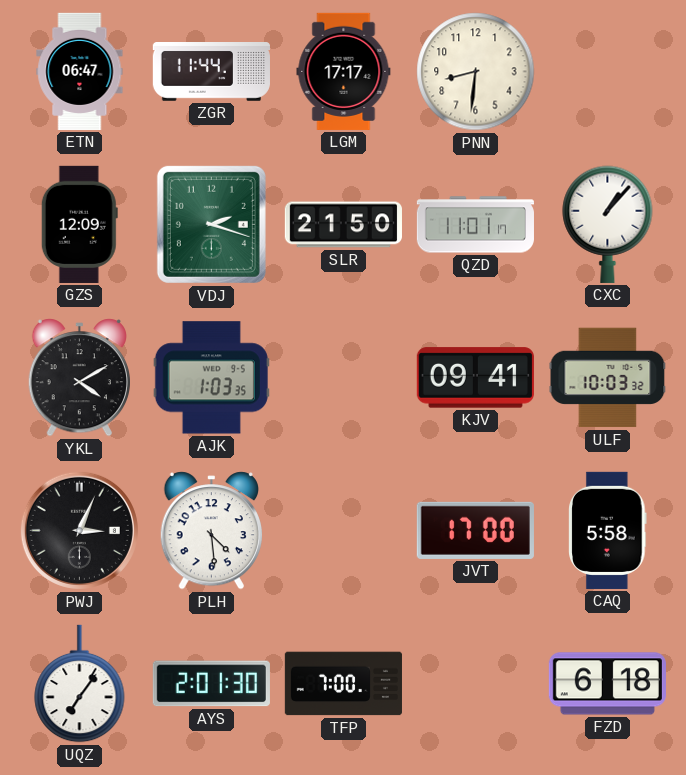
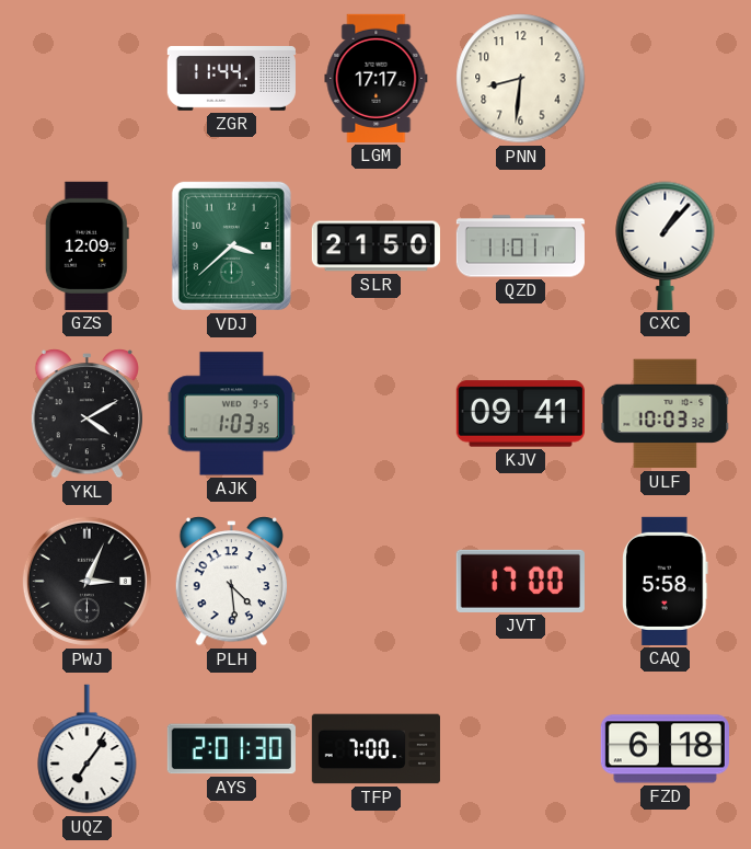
ETN: 06:47 -> none (80, 71)
VDJ: 2:18 -> 3:38 (231, 245)
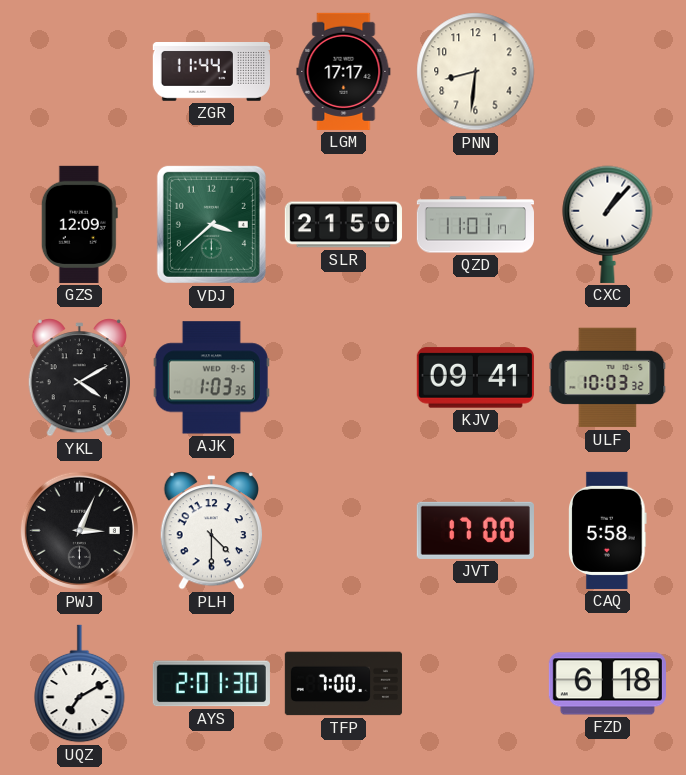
PLH: 4:29 -> 4:30 (211, 531)
UQZ: 7:06 -> 7:10 (80, 684)
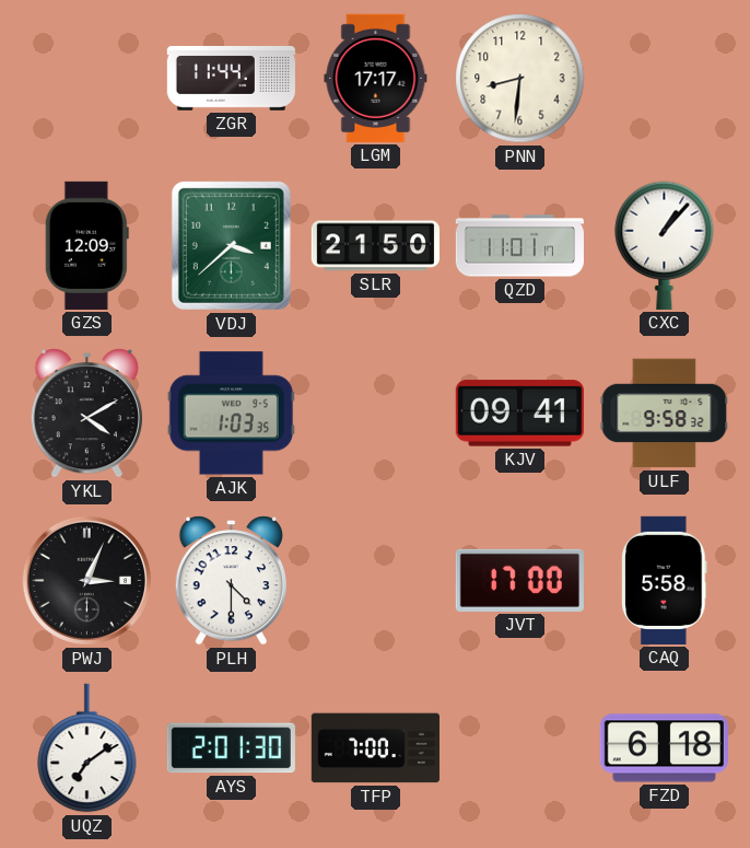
ULF: 10:03 -> 9:58 (665, 414)
UQZ: 7:10 -> 7:09 (87, 748)
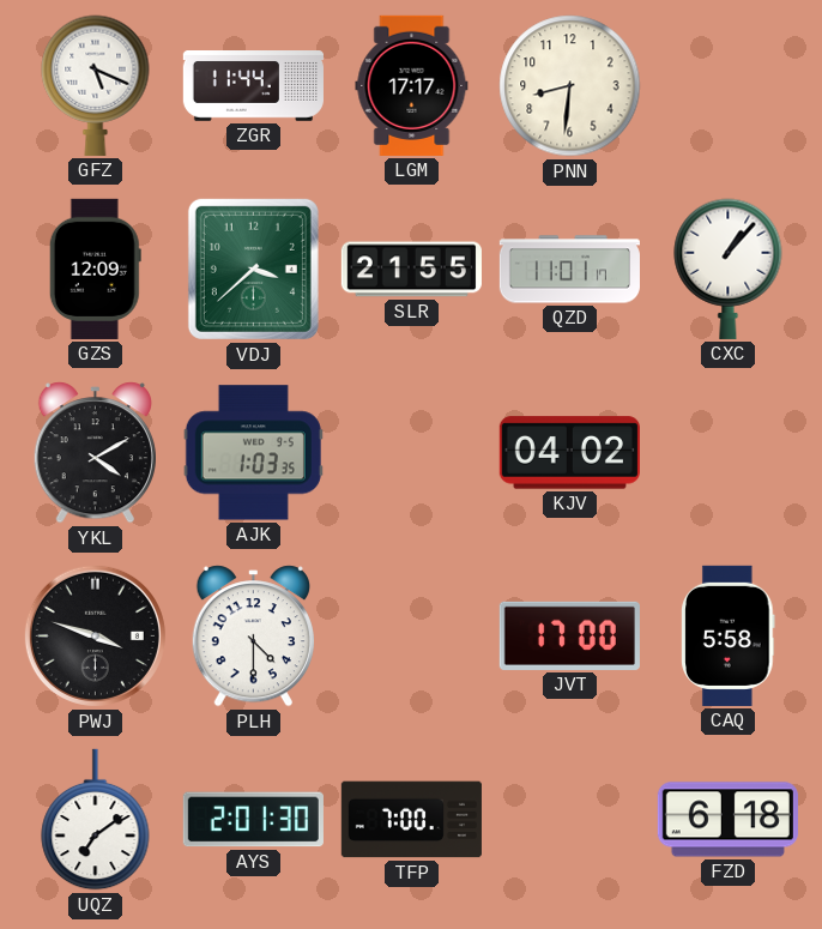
GFZ: none -> 5:19 (96, 85)
SLR: 21:50 -> 21:55 (411, 270)
KJV: 09:41 -> 04:02 (569, 453)
ULF: 9:58 -> none (665, 414)
PWJ: 3:04 -> 3:48 (95, 635)
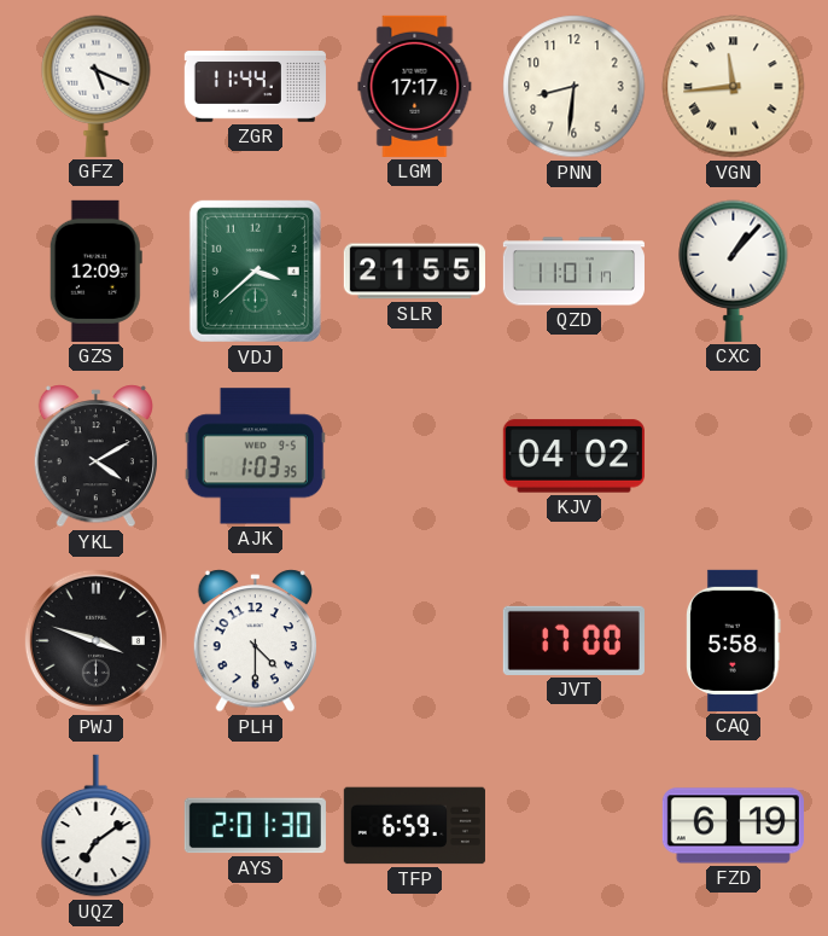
VGN: none -> 11:44 (734, 87)
TFP: 7:00 -> 6:59 (414, 826)
FZD: 6:18 -> 6:19 (733, 826)
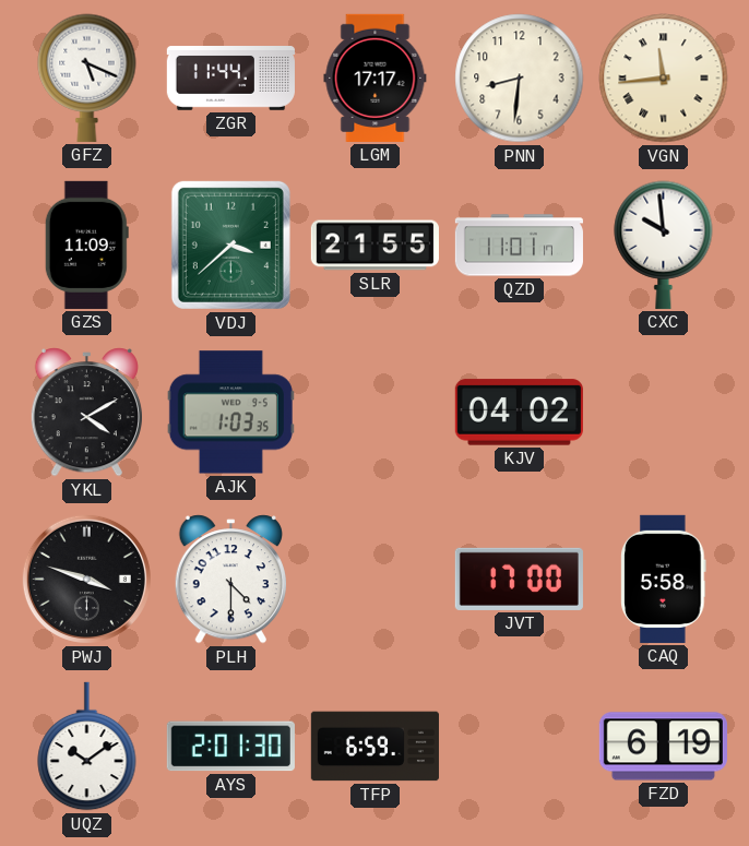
GZS: 12:09 -> 11:09 (86, 245)
CXC: 1:07 -> 9:59 (664, 245)
UQZ: 7:09 -> 10:09 (87, 747)
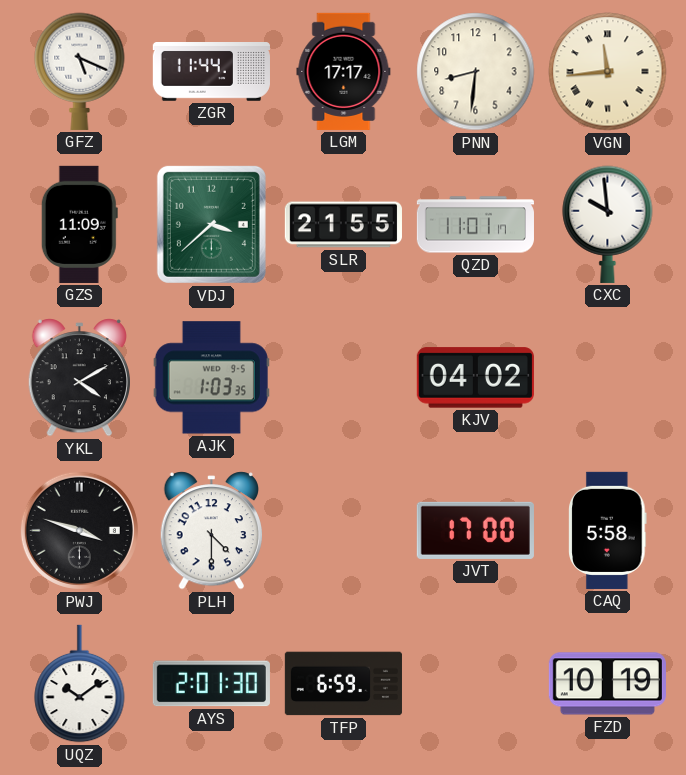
FZD: 6:19 -> 10:19 (607, 684)
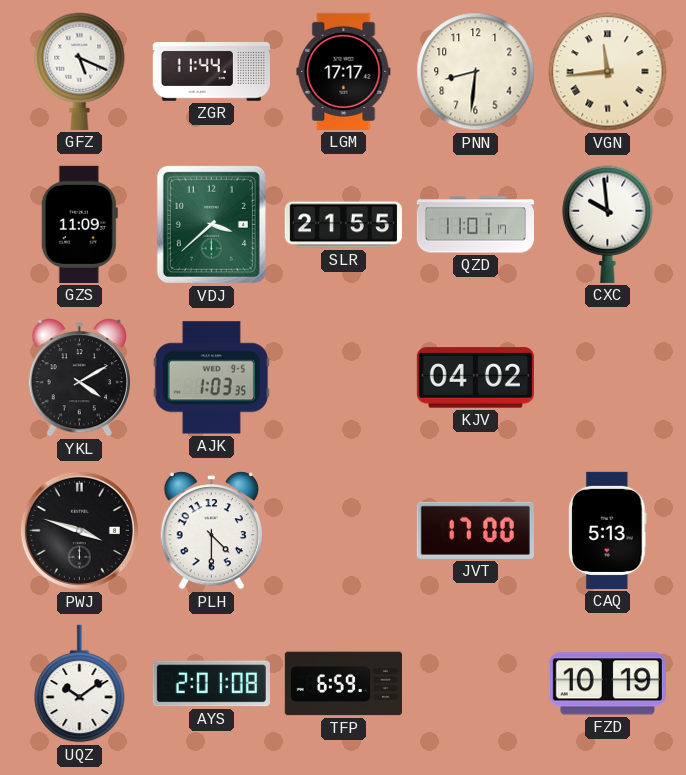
CAQ: 5:58 -> 5:13 (608, 530)
AYS: 2:01:30 -> 2:01:08 (211, 684)
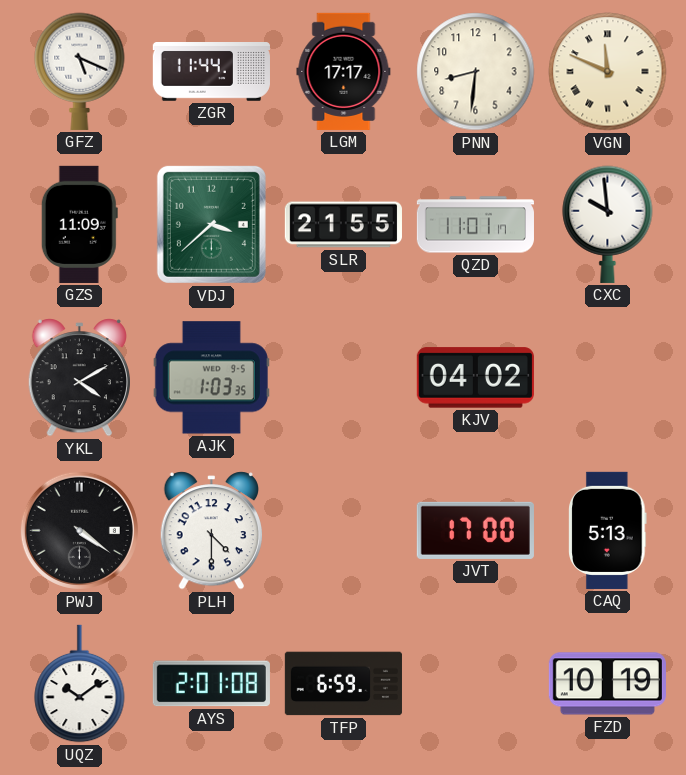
VGN: 11:44 -> 11:49 (608, 72)
PWJ: 3:48 -> 4:21 (79, 530)
